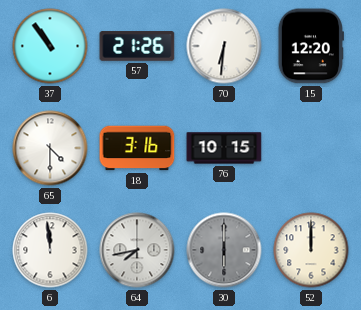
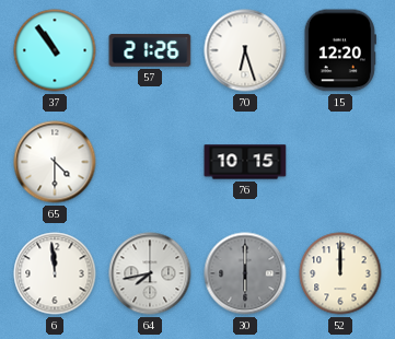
70: 6:31 -> 6:27 (245, 50)
18: 3:16 -> none (137, 148)
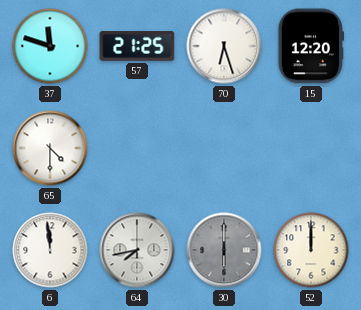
37: 10:54 -> 11:48 (50, 46)
57: 21:26 -> 21:25 (137, 46)
76: 10:15 -> none (245, 162)
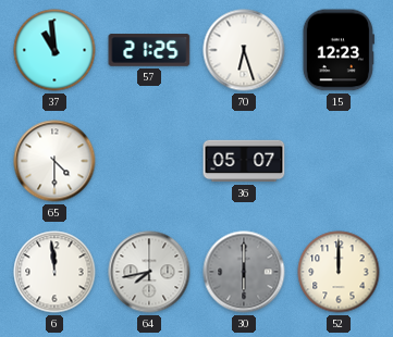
37: 11:48 -> 10:59 (54, 50)
15: 12:20 -> 12:23 (339, 50)
36: none -> 05:07 (244, 161)
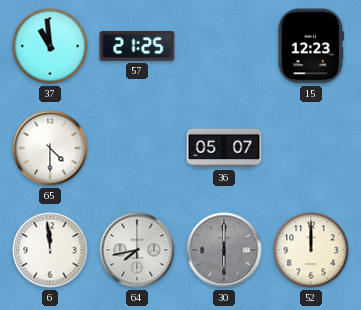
70: 6:27 -> none (244, 50)
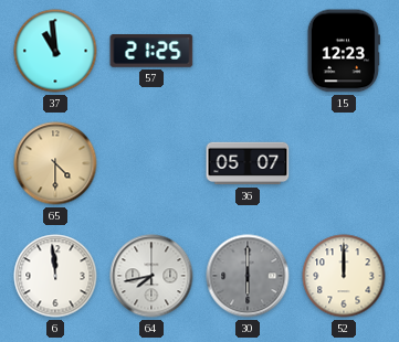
65 dial: white -> champagne (55, 163)
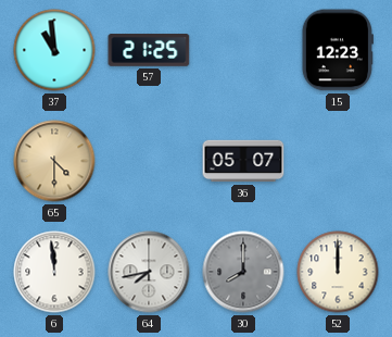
30: 6:00 -> 8:00 (243, 272)
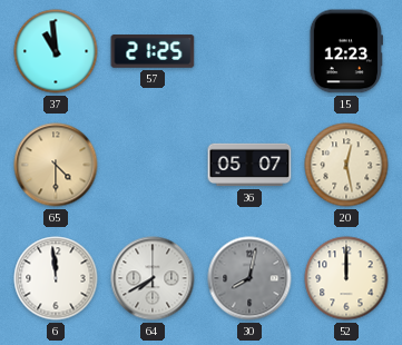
20: none -> 12:28 (346, 165)
64: 7:43 -> 7:40 (153, 278)
30: 8:00 -> 8:02 (249, 278)
